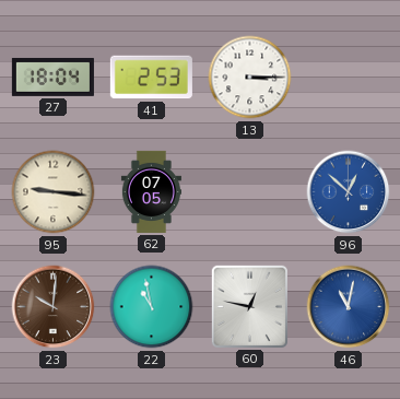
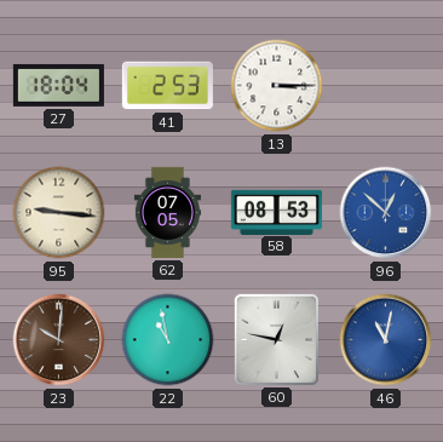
58: none -> 08:53 (276, 212)
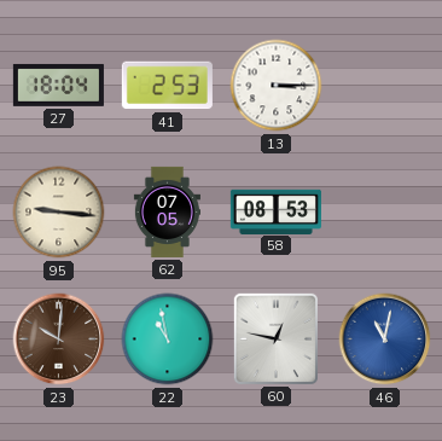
96: 12:52 -> none (386, 213)
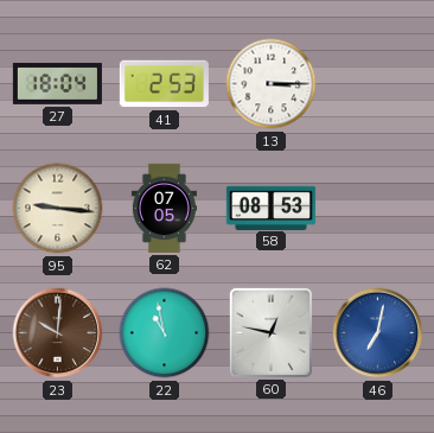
46: 11:02 -> 7:02 (378, 333)
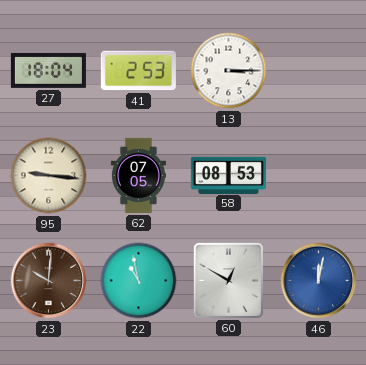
60: 12:47 -> 12:50 (228, 280)
46: 7:02 -> 12:02 (319, 281)
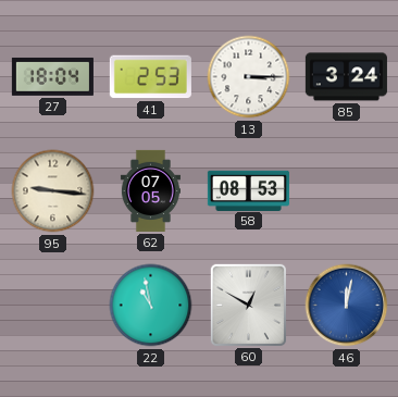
85: none -> 3:24 (346, 77)
23: 10:01 -> none (49, 281)
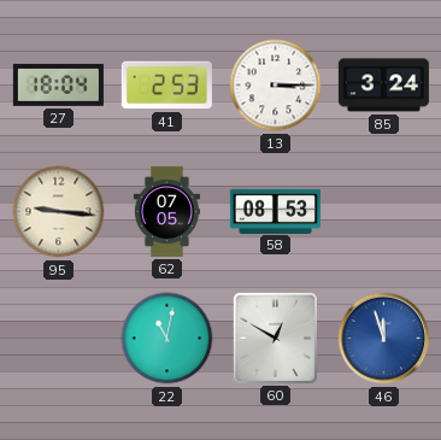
22: 10:58 -> 11:02 (167, 339)
46: 12:02 -> 11:57 (384, 339)
